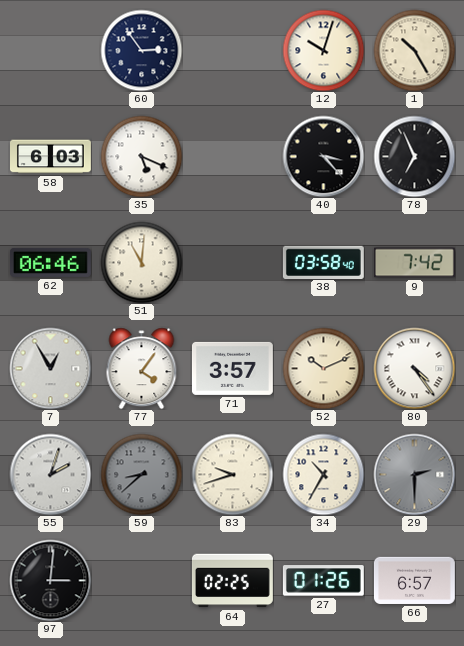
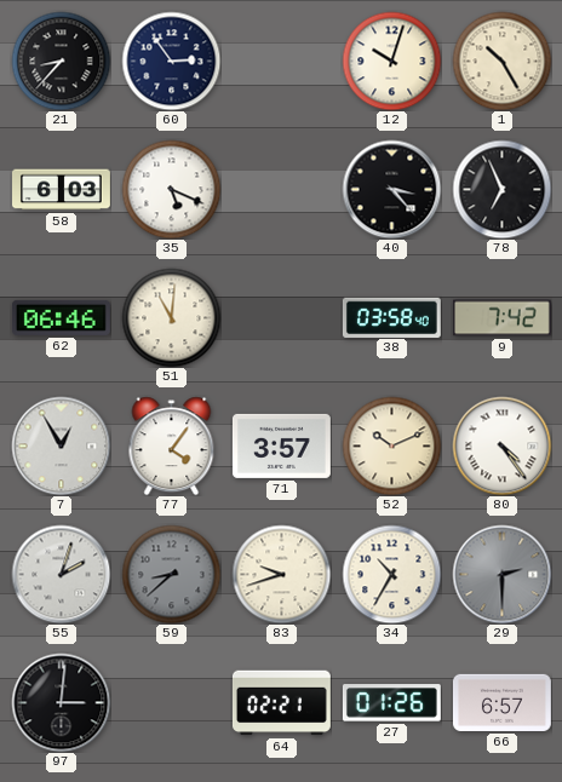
21: none -> 8:37 (61, 61)
64: 02:25 -> 02:21 (281, 703)
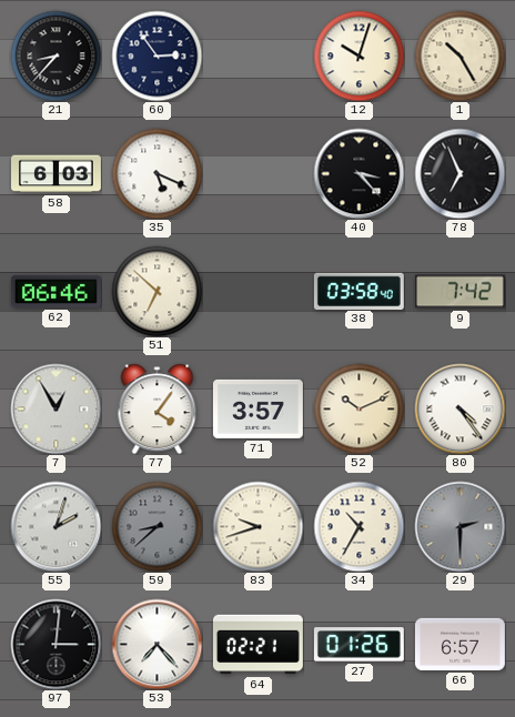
51: 11:01 -> 6:52 (156, 291)
53: none -> 7:23 (156, 644)
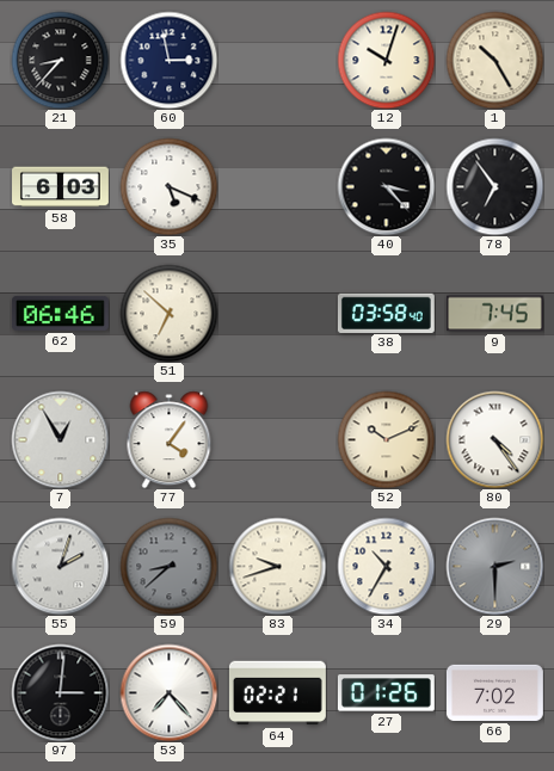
60: 2:54 -> 2:58 (168, 60)
78: 6:56 -> 6:54 (494, 186)
9: 7:42 -> 7:45 (494, 314)
71: 3:57 -> none (257, 408)
66: 6:57 -> 7:02 (494, 692)
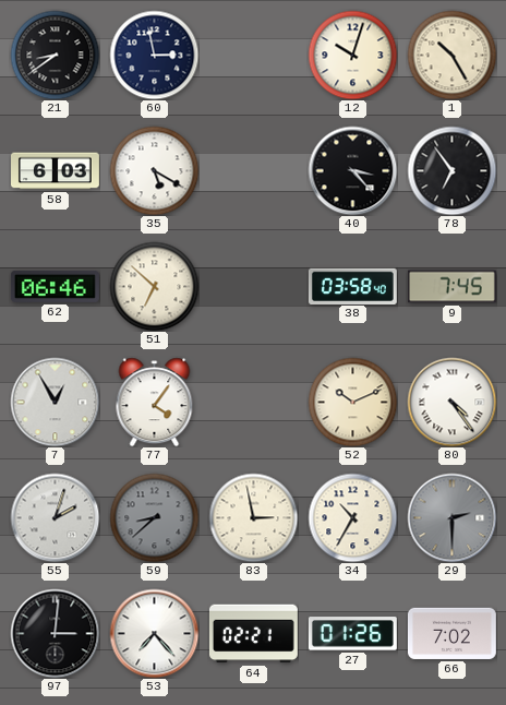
21: 8:37 -> 8:39 (55, 55)
35: 5:19 -> 5:20 (154, 170)
83: 9:42 -> 2:58 (253, 517)
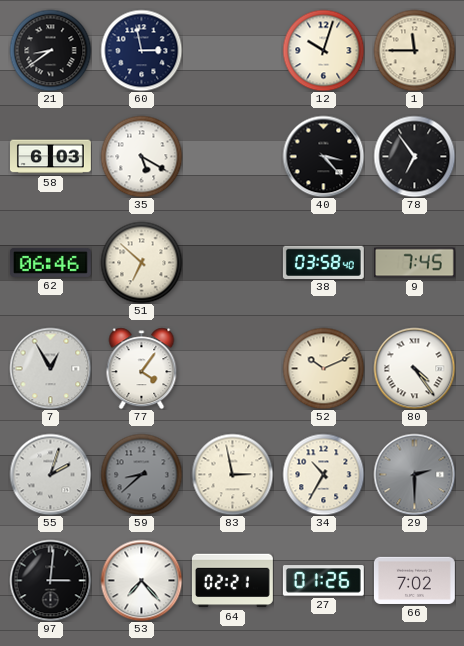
1: 10:25 -> 11:45 (414, 50)
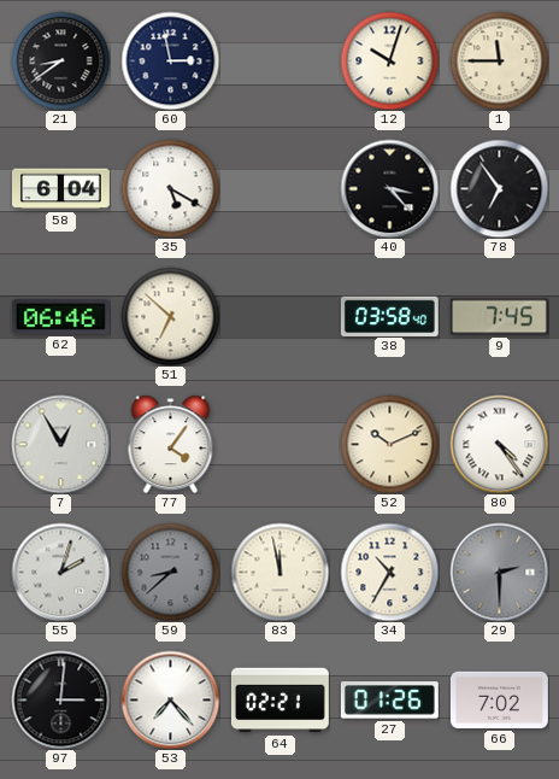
58: 6:03 -> 6:04 (61, 189)
83: 2:58 -> 11:58 (279, 572)
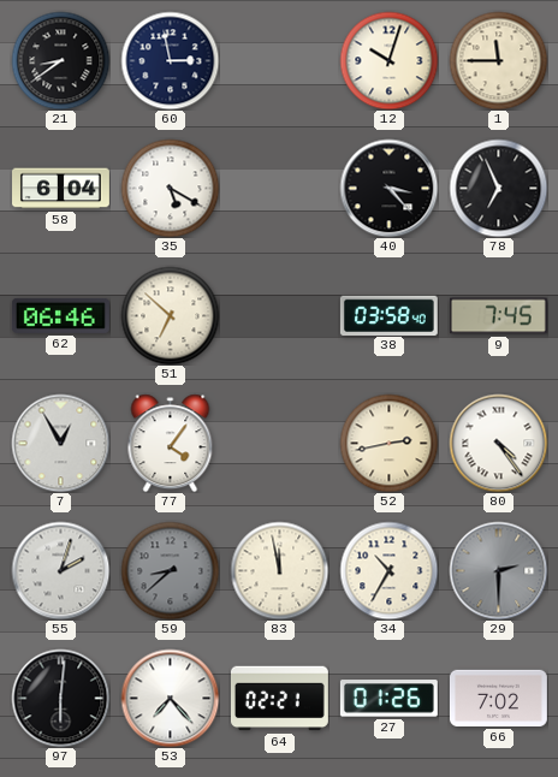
78: 6:54 -> 6:56 (498, 188)
52: 10:11 -> 2:43 (388, 443)
97: 3:01 -> 6:01 (60, 698)
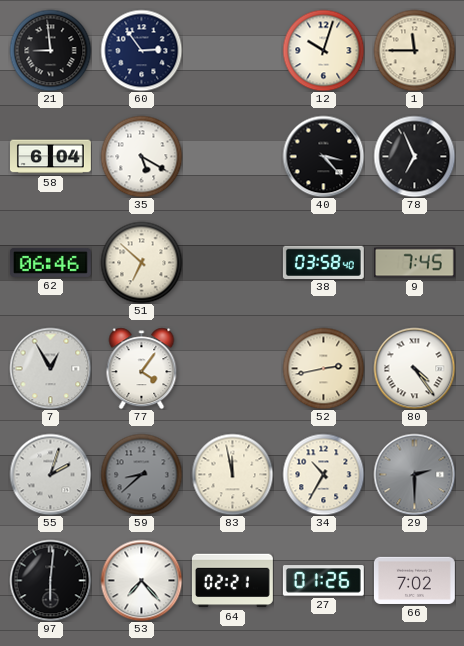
21: 8:39 -> 8:59 (50, 50)
60: 2:58 -> 2:54 (141, 50)
